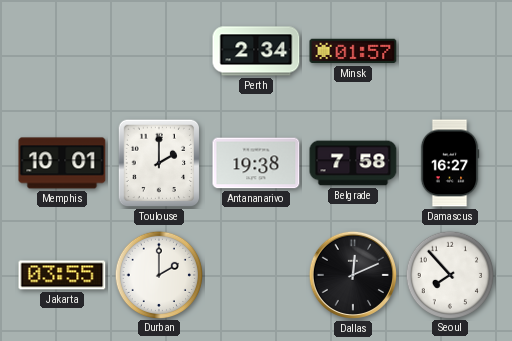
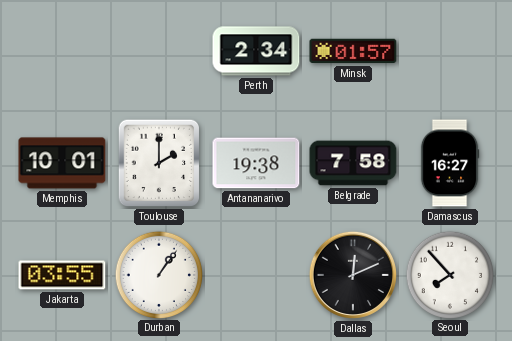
Durban: 2:00 -> 1:06 (158, 274)
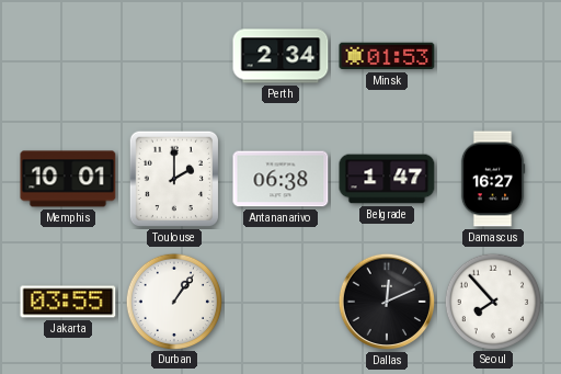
Minsk: 01:57 -> 01:53 (387, 56)
Antananarivo: 19:38 -> 06:38 (280, 179)
Belgrade: 7:58 -> 1:47 (387, 179)
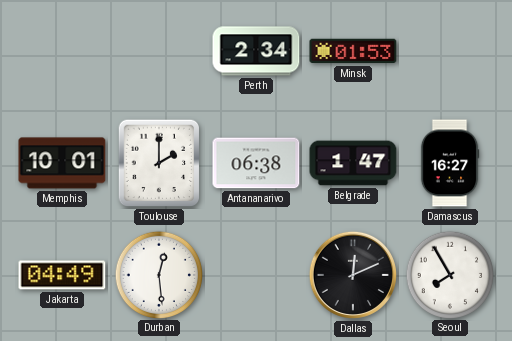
Jakarta: 03:55 -> 04:49 (62, 275)
Durban: 1:06 -> 12:29 (158, 274)
Seoul: 7:53 -> 7:55 (449, 274)
